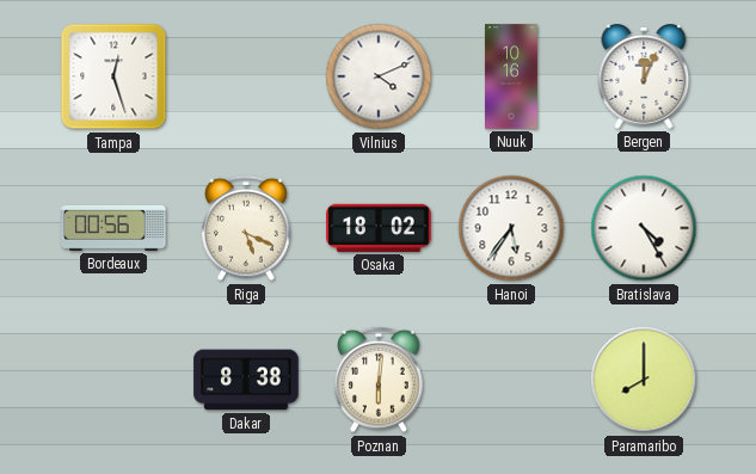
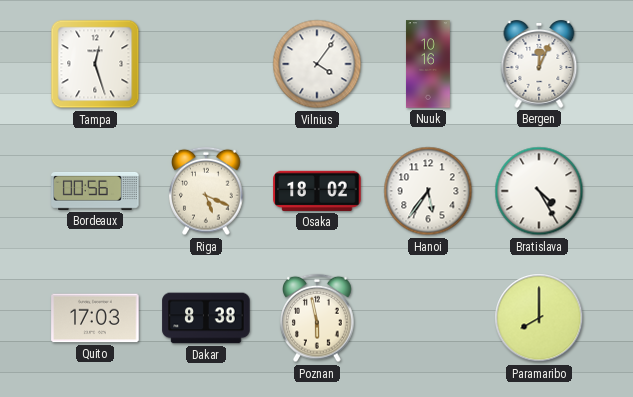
Vilnius: 4:11 -> 4:06 (317, 64)
Quito: none -> 17:03 (95, 318)
Poznan: 6:01 -> 5:58 (317, 318)
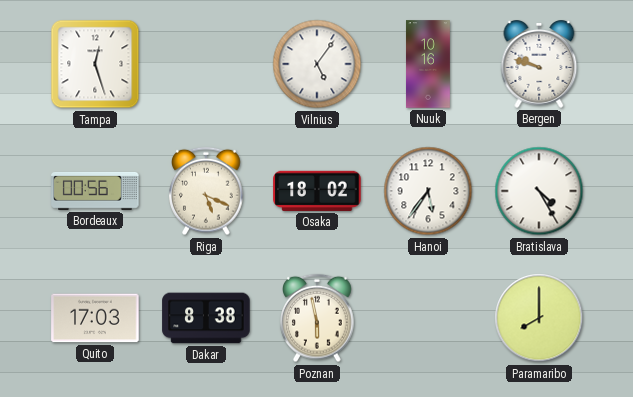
Vilnius: 4:06 -> 5:06 (317, 64)
Bergen: 12:04 -> 9:48 (539, 65)
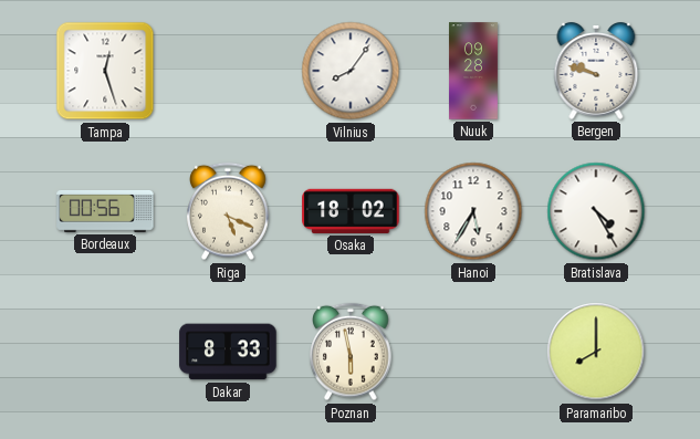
Vilnius: 5:06 -> 8:06 (351, 71)
Nuuk: 10:16 -> 09:28 (474, 71)
Hanoi: 5:36 -> 5:35 (473, 211)
Quito: 17:03 -> none (95, 318)
Dakar: 8:38 -> 8:33 (228, 352)
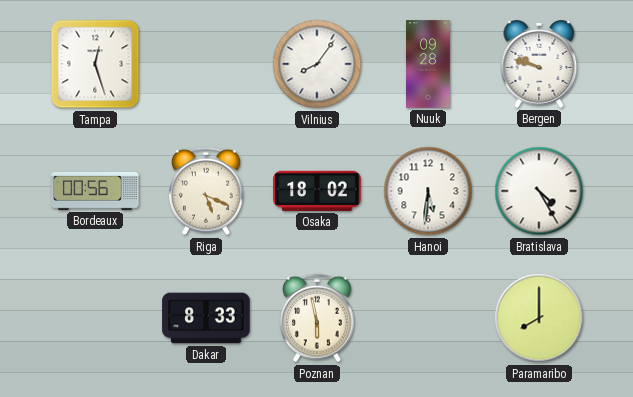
Hanoi: 5:35 -> 5:31 (428, 191)
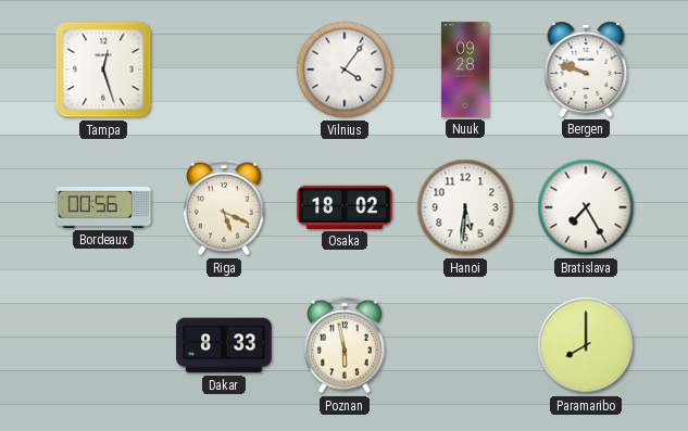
Vilnius: 8:06 -> 4:06 (345, 69)
Bratislava: 4:25 -> 7:25 (586, 207)
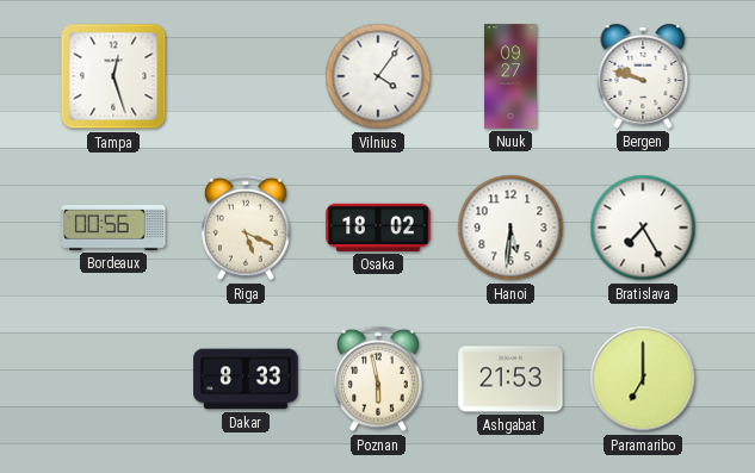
Nuuk: 09:28 -> 09:27 (512, 76)
Ashgabat: none -> 21:53 (510, 379)
Paramaribo: 8:00 -> 7:00 (643, 379)
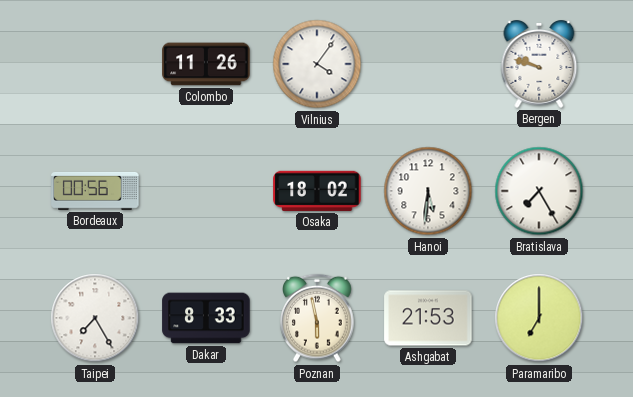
Tampa: 12:27 -> none (113, 76)
Colombo: none -> 11:26 (206, 64)
Nuuk: 09:27 -> none (512, 76)
Riga: 5:19 -> none (246, 228)
Taipei: none -> 7:25 (95, 318)
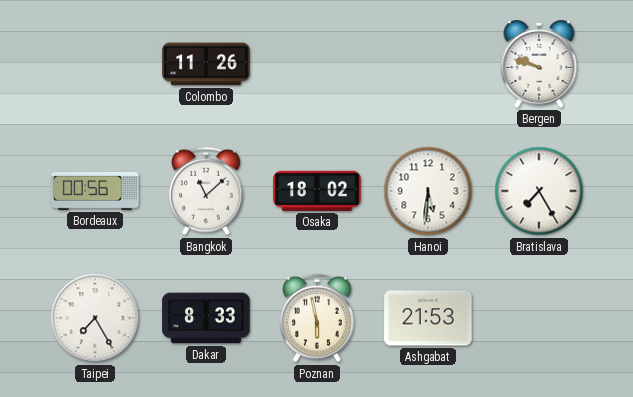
Vilnius: 4:06 -> none (317, 64)
Bangkok: none -> 11:08 (206, 191)
Paramaribo: 7:00 -> none (539, 318)
